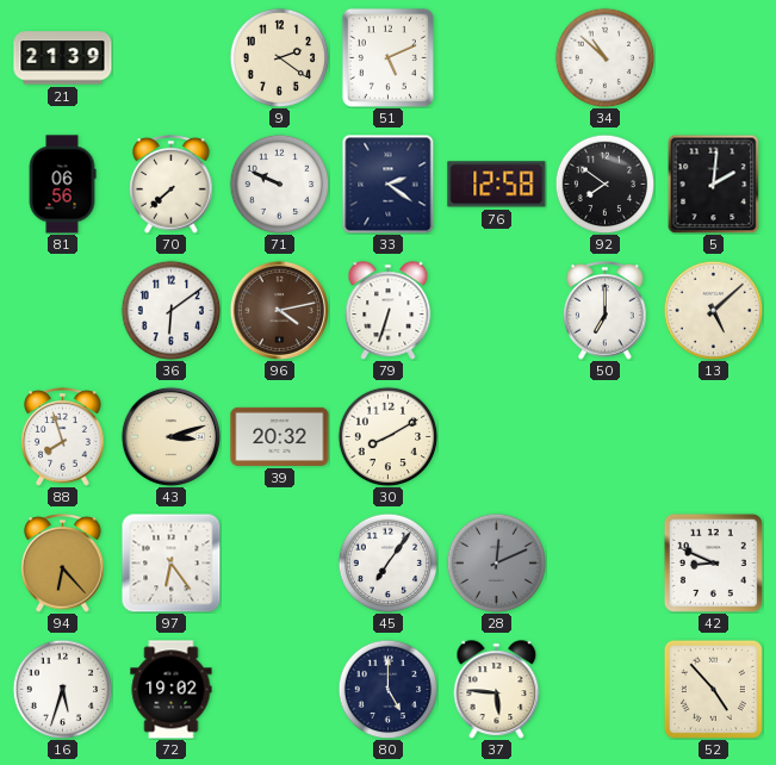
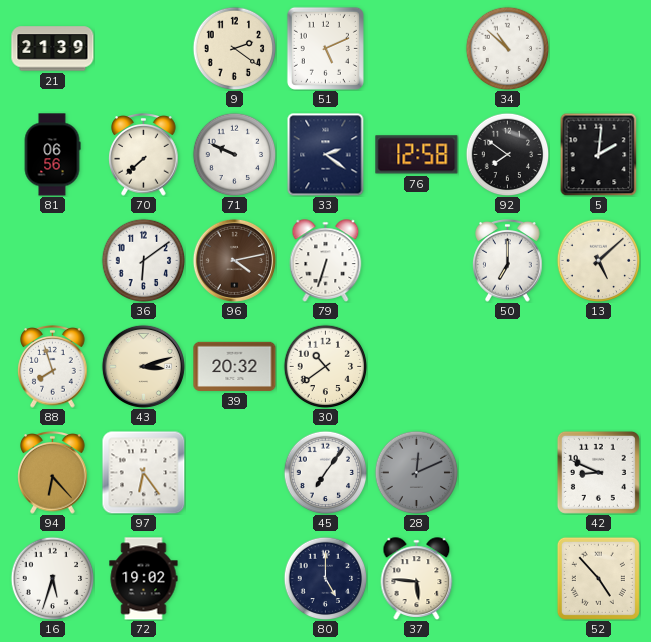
30: 8:10 -> 10:39 (325, 366)
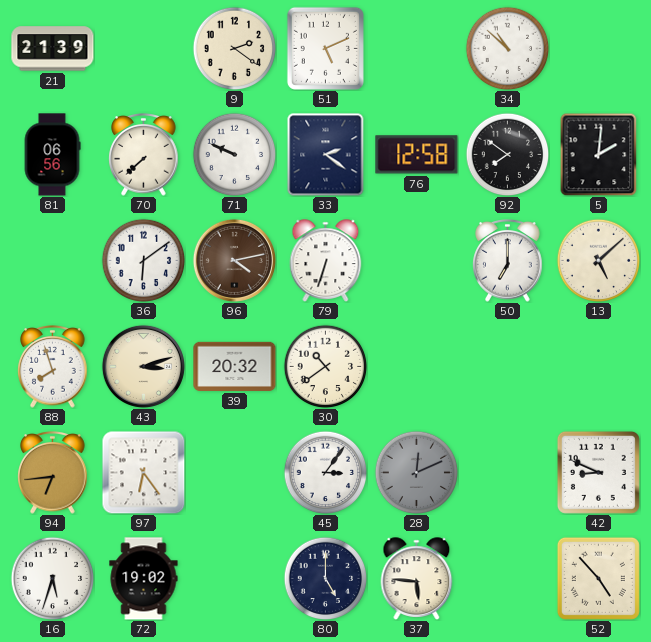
94: 6:23 -> 6:44 (53, 473)
45: 7:06 -> 3:06 (325, 472)
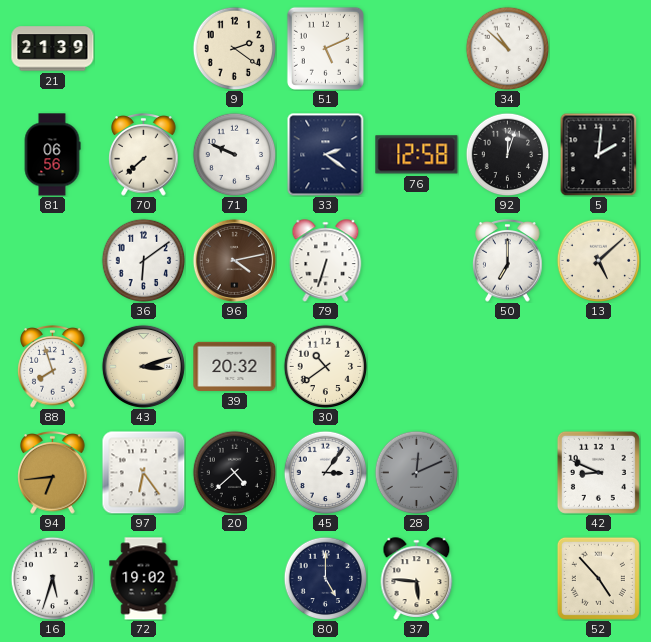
92: 7:51 -> 12:03 (507, 154)
20: none -> 4:38 (234, 472)
